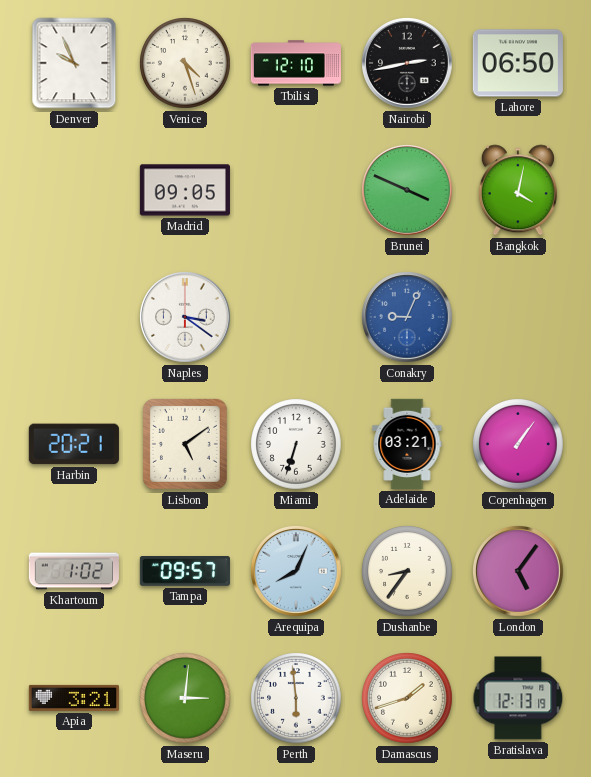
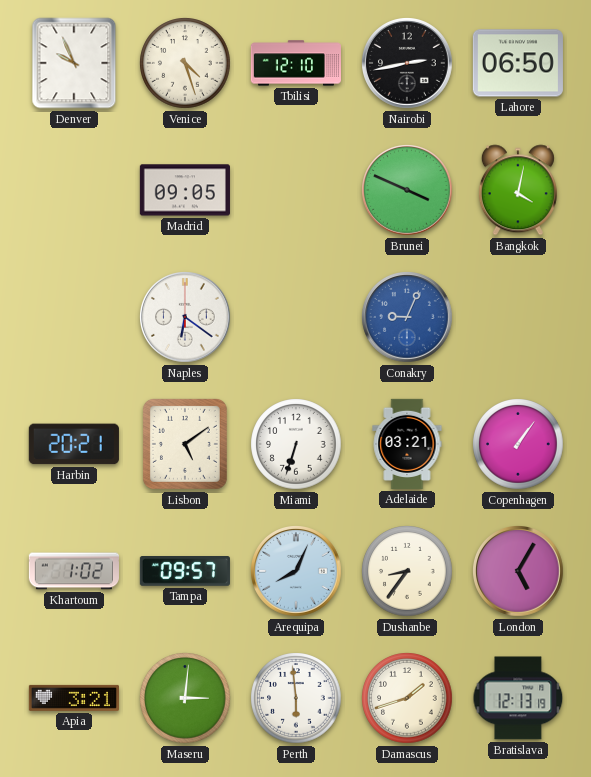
Naples: 3:21 -> 6:21 (186, 318)
London: 5:06 -> 5:05 (519, 572)
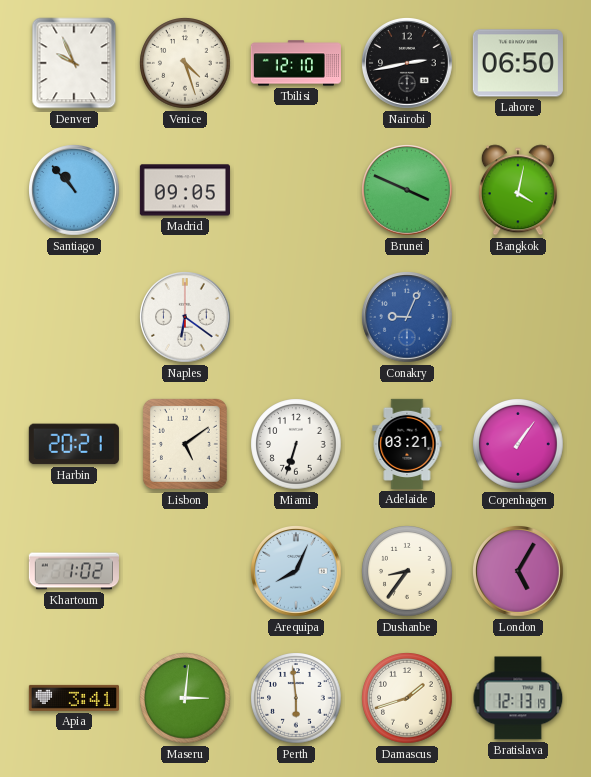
Santiago: none -> 10:53 (75, 191)
Tampa: 09:57 -> none (185, 571)
Apia: 3:21 -> 3:41 (74, 698)
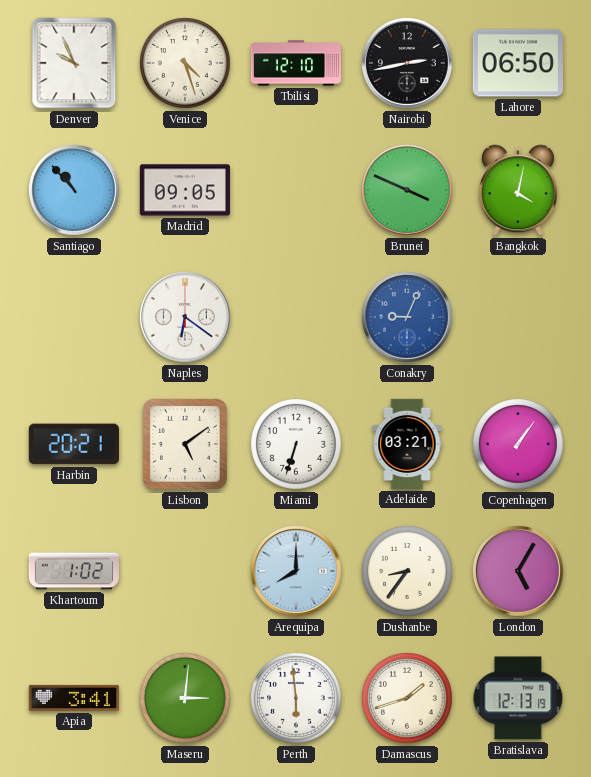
Arequipa: 8:04 -> 8:00 (297, 572)
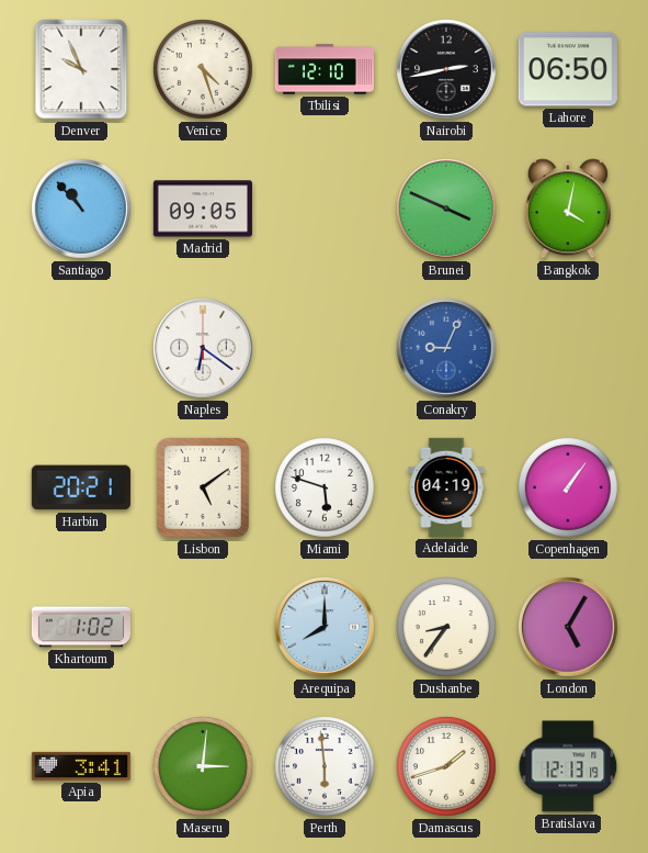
Miami: 6:33 -> 5:48 (325, 487)
Adelaide: 03:21 -> 04:19 (446, 487)
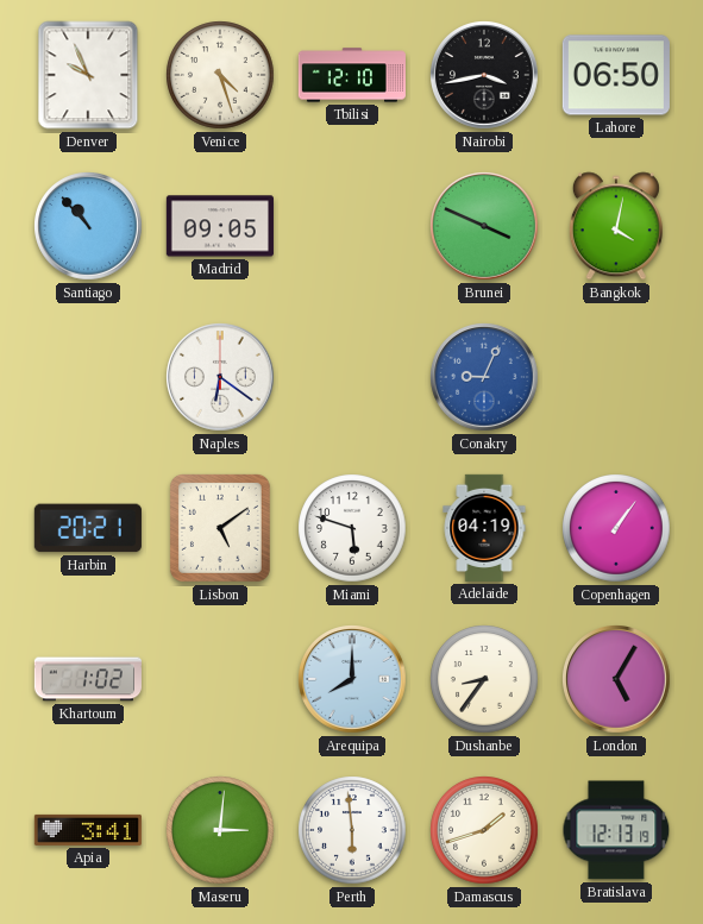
Nairobi: 2:43 -> 3:43 (485, 76)
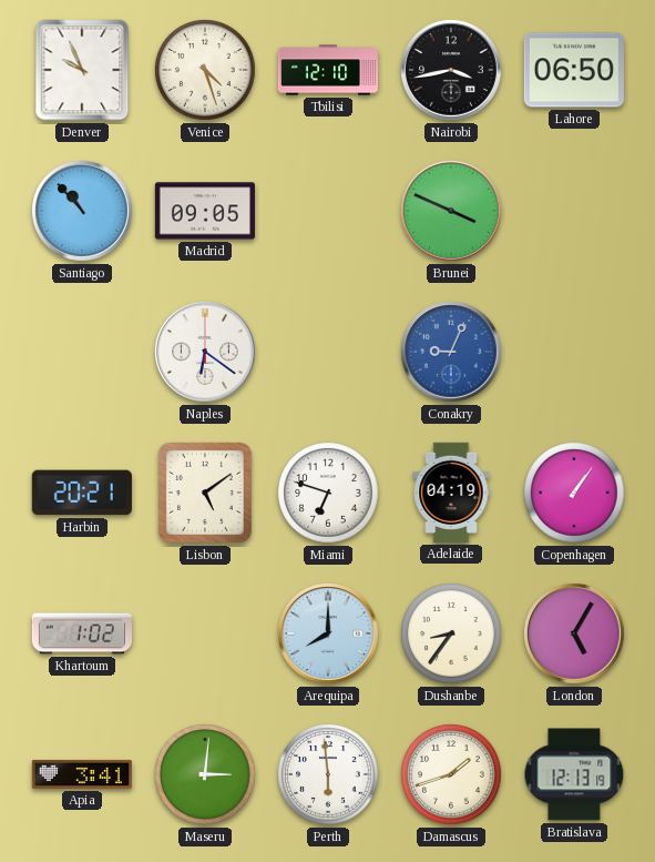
Bangkok: 4:02 -> none (616, 226)
Miami: 5:48 -> 6:48 (328, 493)
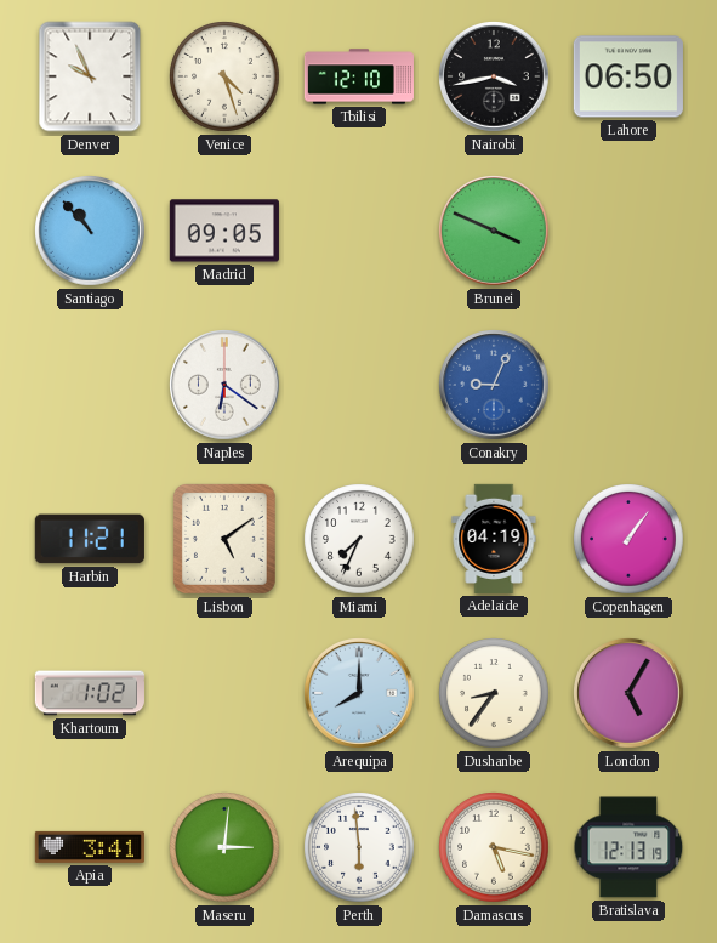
Harbin: 20:21 -> 11:21 (90, 539)
Miami: 6:48 -> 7:34 (359, 539)
Damascus: 1:42 -> 5:17 (494, 847)
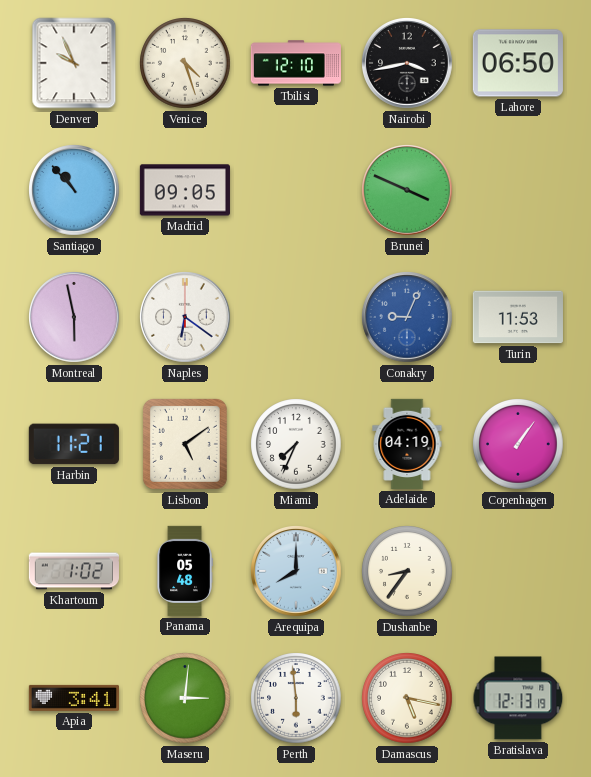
Montreal: none -> 5:58 (75, 318)
Turin: none -> 11:53 (518, 317)
Panama: none -> 05:48 (185, 571)
London: 5:05 -> none (630, 694)
